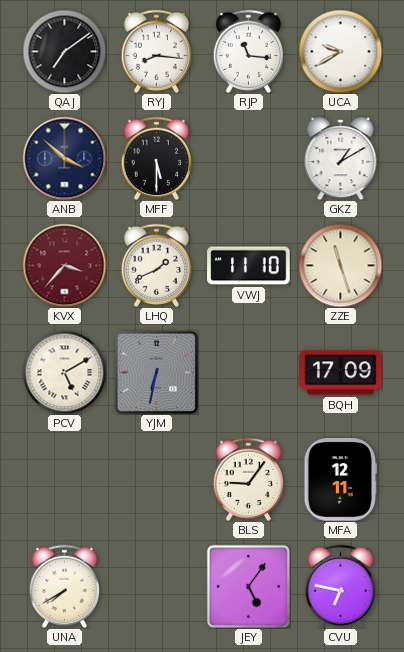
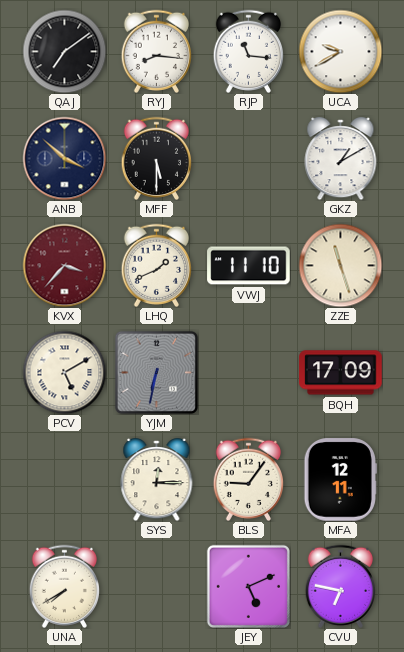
SYS: none -> 12:15 (157, 480)
JEY: 5:06 -> 5:11 (248, 586)
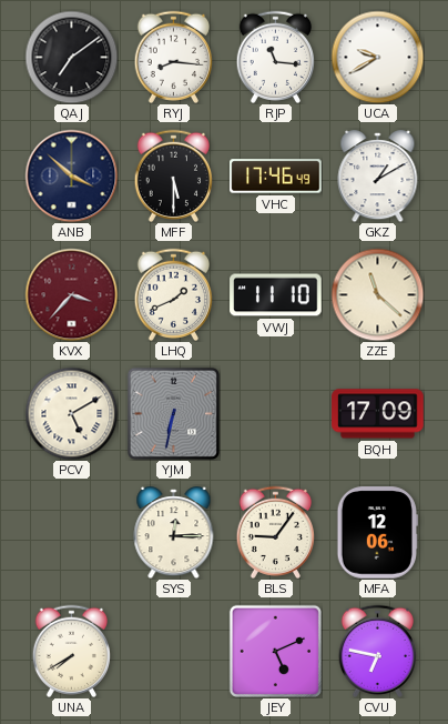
VHC: none -> 17:46 (276, 177)
ZZE: 11:27 -> 11:22 (377, 294)
MFA: 12:11 -> 12:06 (377, 533)
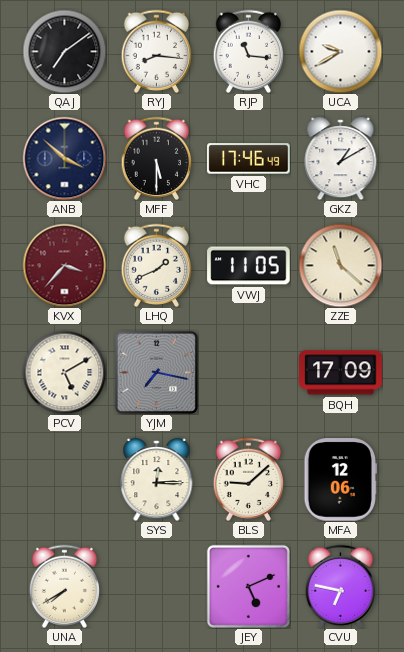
VWJ: 11:10 -> 11:05 (249, 266)
YJM: 6:32 -> 7:17 (156, 372)
BLS: 9:06 -> 9:08 (248, 479)
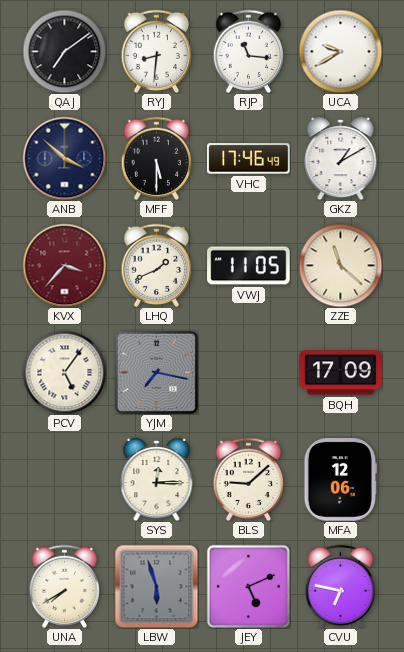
RYJ: 8:16 -> 8:31 (156, 51)
PCV: 5:10 -> 5:06 (64, 372)
LBW: none -> 5:57 (156, 586)
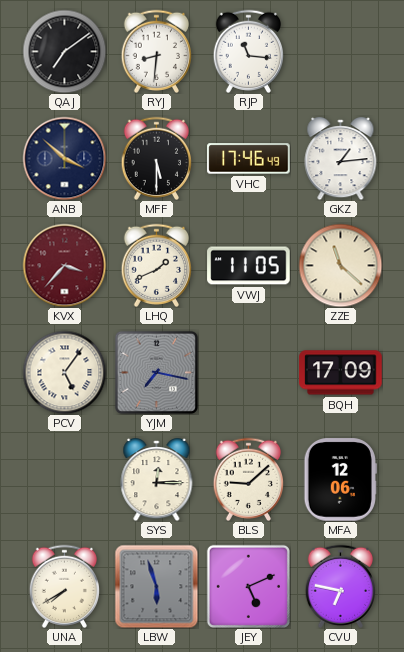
UCA: 9:40 -> none (340, 51)
GKZ: 1:10 -> 1:14 (341, 159)
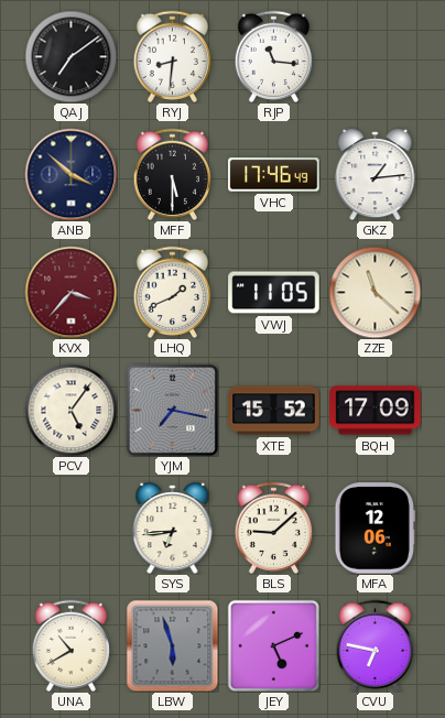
XTE: none -> 15:52 (274, 411)
SYS: 12:15 -> 6:44 (173, 529)
UNA: 7:40 -> 10:40 (70, 645)
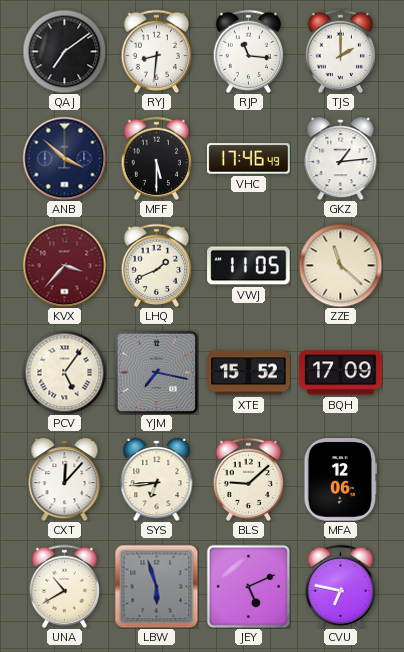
TJS: none -> 2:00 (340, 51)
CXT: none -> 12:07 (65, 480)
